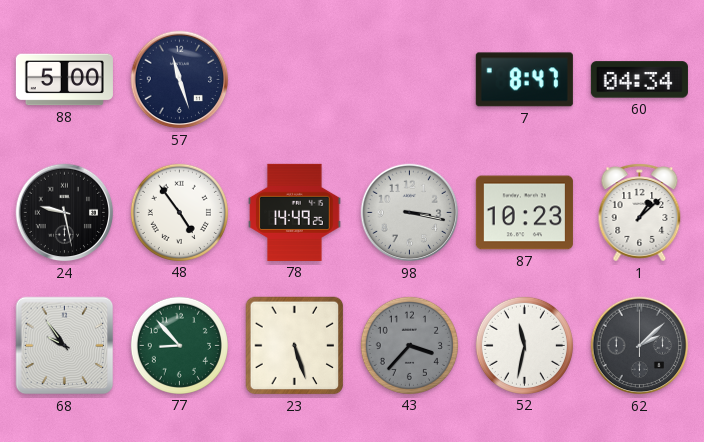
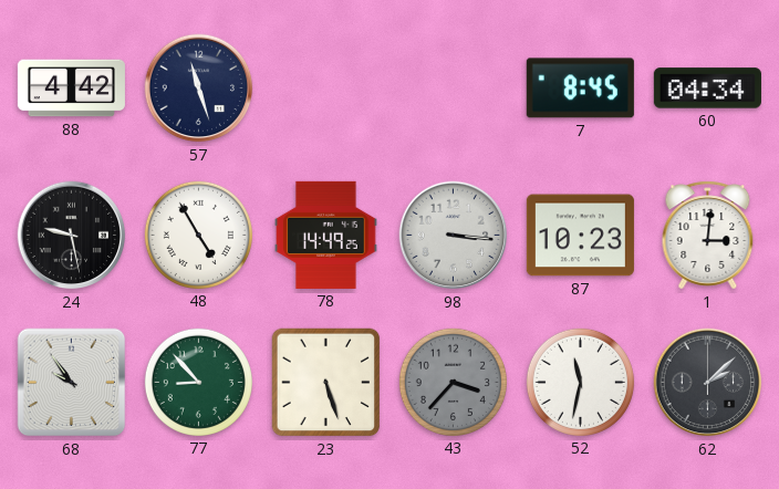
88: 5:00 -> 4:42 (71, 89)
7: 8:47 -> 8:45 (580, 89)
48: 4:54 -> 4:55 (198, 235)
98: 3:17 -> 3:16 (454, 236)
1: 1:08 -> 3:01 (708, 236)
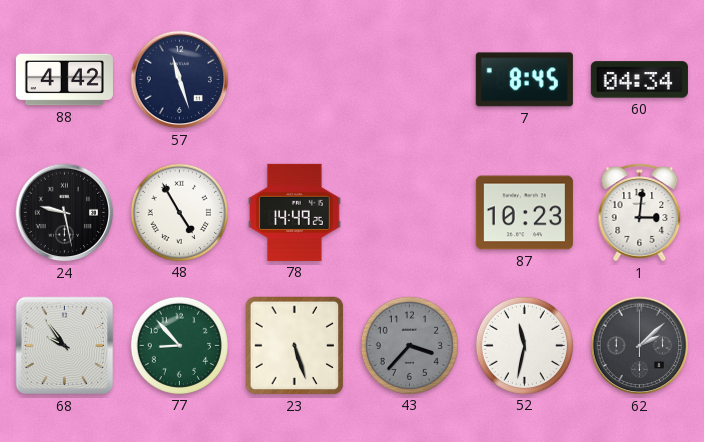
98: 3:16 -> none (454, 236)
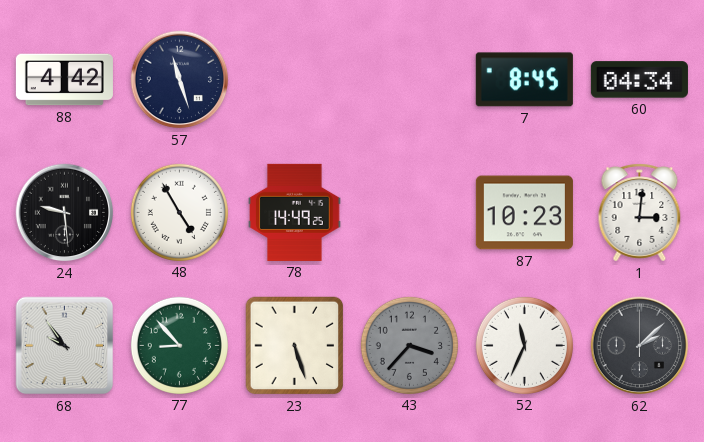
24: 9:28 -> 9:29 (65, 213)
52: 11:32 -> 11:34 (524, 345)
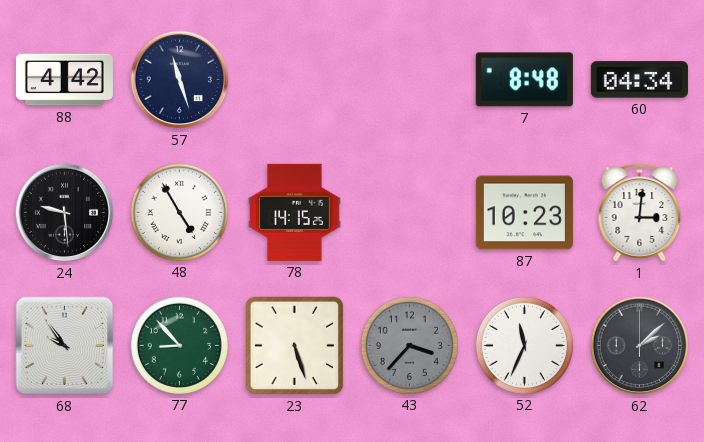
7: 8:45 -> 8:48 (524, 80)
78: 14:49 -> 14:15 (295, 212)
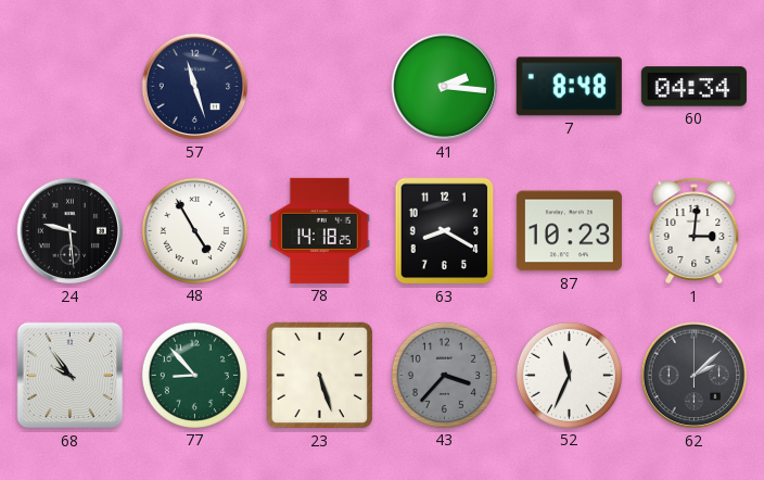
88: 4:42 -> none (64, 80)
41: none -> 2:16 (445, 87)
78: 14:15 -> 14:18 (320, 230)
63: none -> 8:20 (445, 231)
